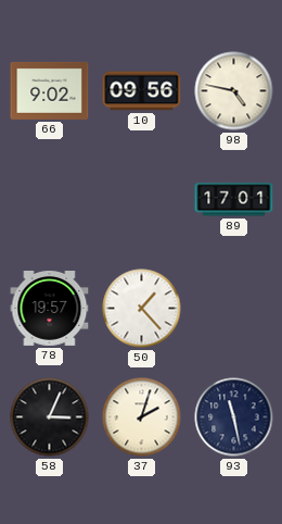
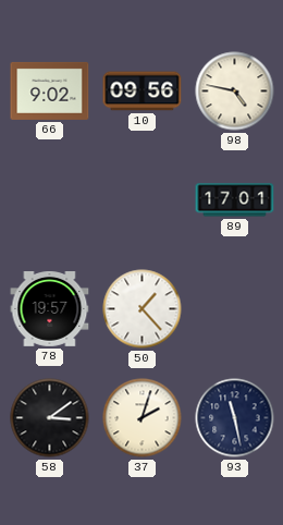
58: 3:04 -> 3:09 (50, 418)
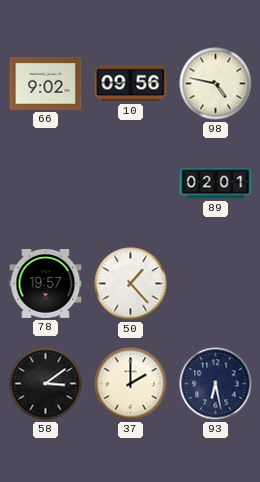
89: 17:01 -> 02:01 (216, 184)
37: 2:03 -> 2:00 (131, 384)
93: 11:28 -> 6:28 (216, 384)
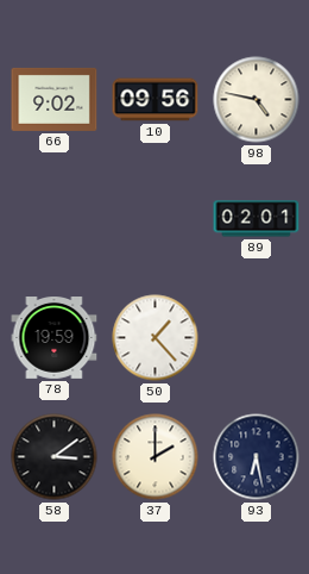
78: 19:57 -> 19:59 (55, 338)
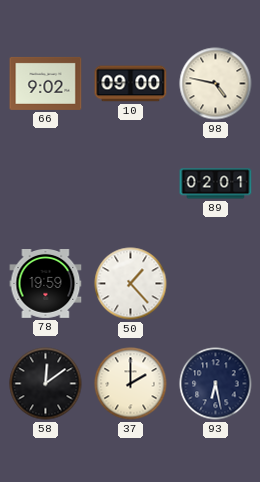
10: 09:56 -> 09:00 (131, 84)
58: 3:09 -> 12:09 (46, 384)
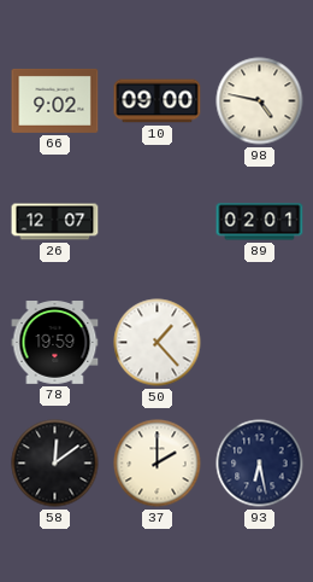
26: none -> 12:07 (55, 222)
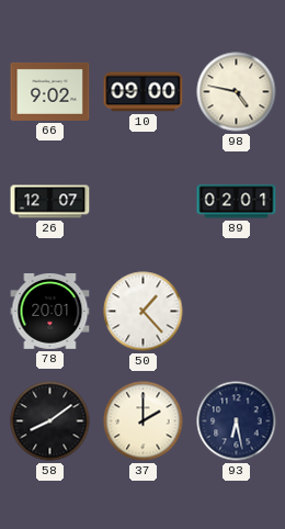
78: 19:59 -> 20:01 (50, 312)
58: 12:09 -> 8:09 (50, 421)
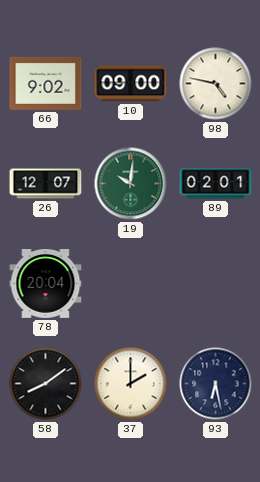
19: none -> 10:01 (131, 184)
78: 20:01 -> 20:04 (46, 284)
50: 1:23 -> none (144, 312)
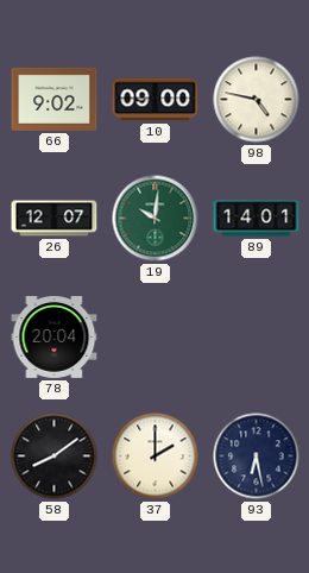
89: 02:01 -> 14:01 (257, 219)
